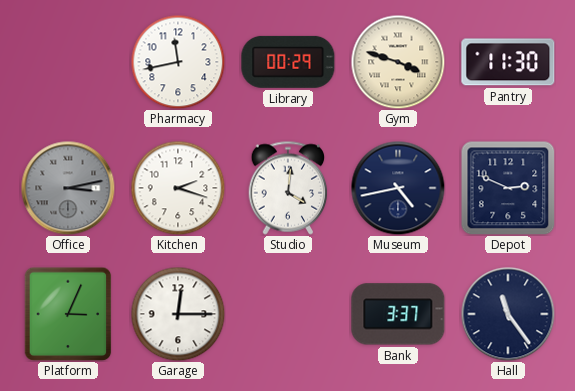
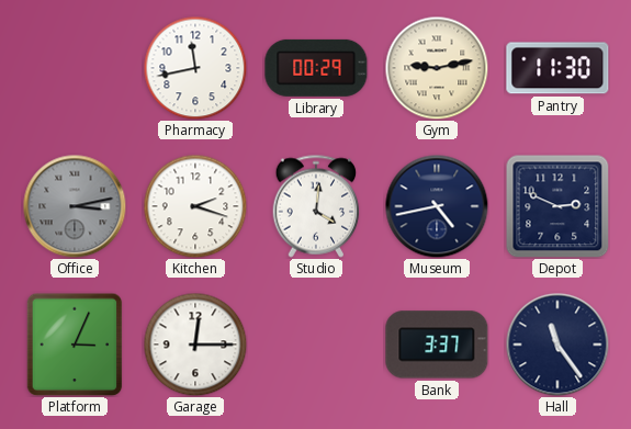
Gym: 3:48 -> 9:13 (437, 68)
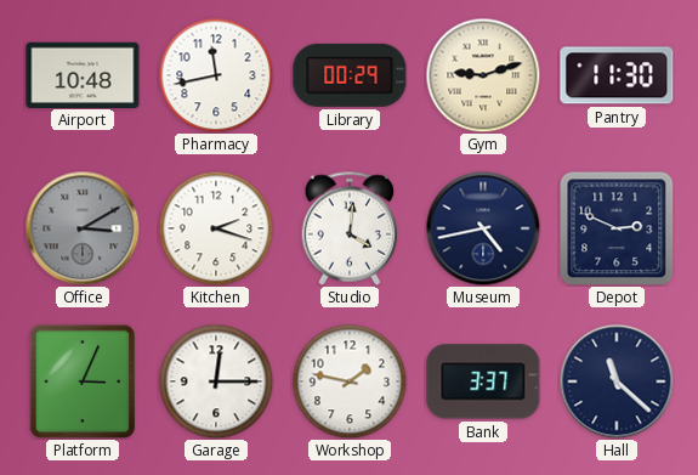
Airport: none -> 10:48 (83, 74)
Gym: 9:13 -> 9:12 (483, 75)
Office: 3:13 -> 3:10 (83, 228)
Workshop: none -> 1:47 (350, 381)
Hall: 11:24 -> 11:22 (617, 381)
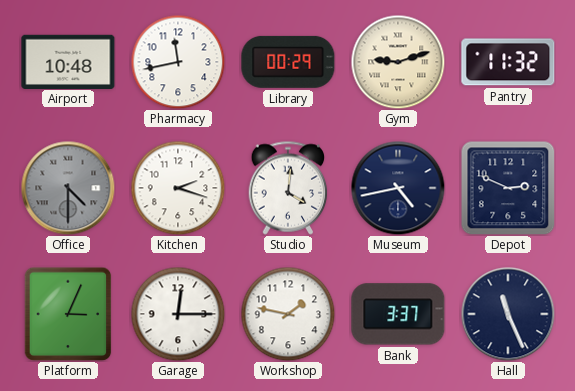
Pantry: 11:30 -> 11:32 (508, 62)
Office: 3:10 -> 4:30 (68, 188)
Hall: 11:22 -> 11:26 (508, 314)
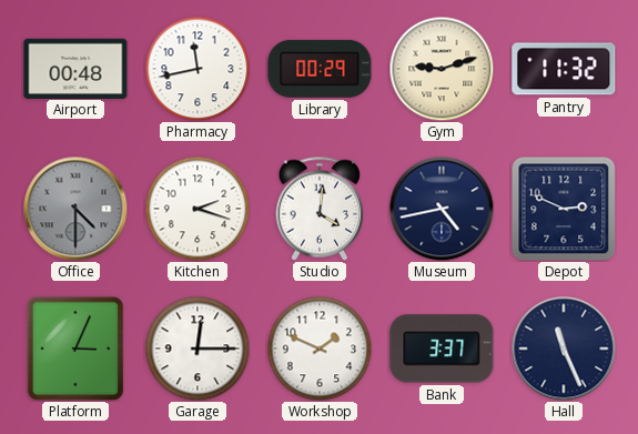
Airport: 10:48 -> 00:48 (75, 68)
Workshop: 1:47 -> 1:49 (320, 349)
